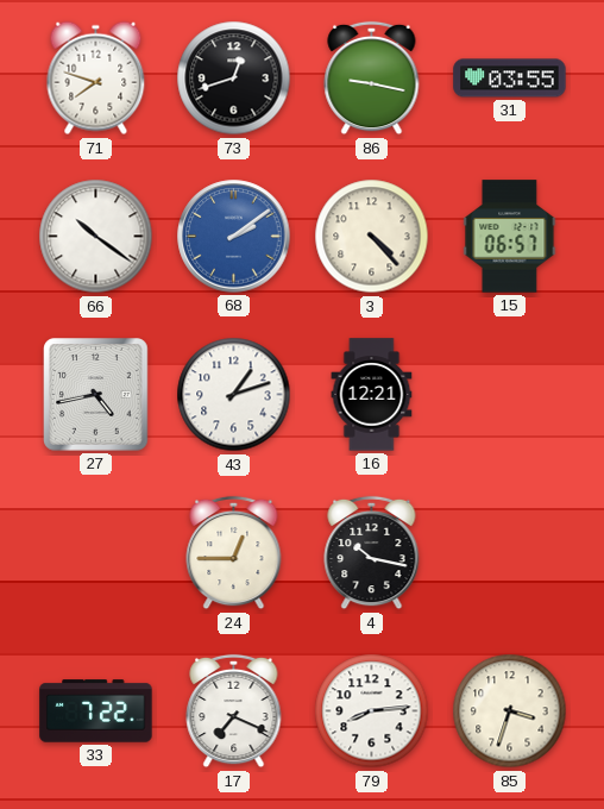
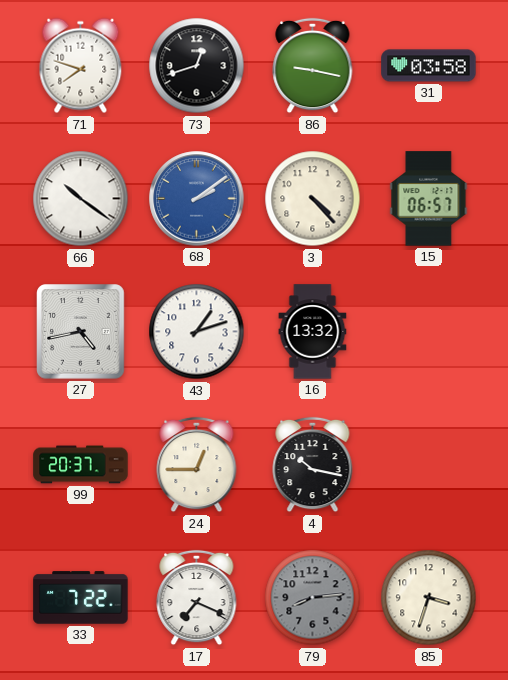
31: 03:55 -> 03:58 (429, 66)
16: 12:21 -> 13:32 (313, 332)
99: none -> 20:37 (81, 465)
79 dial: white -> grey (313, 598)
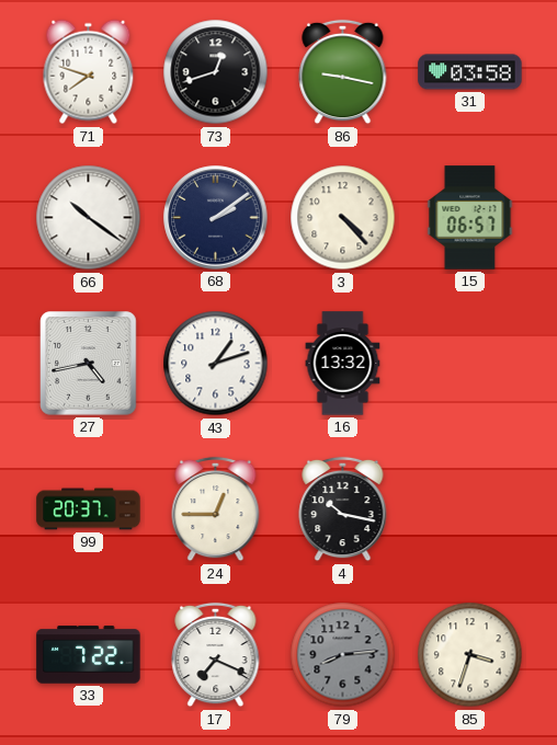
68 dial: blue -> navy (216, 218)
